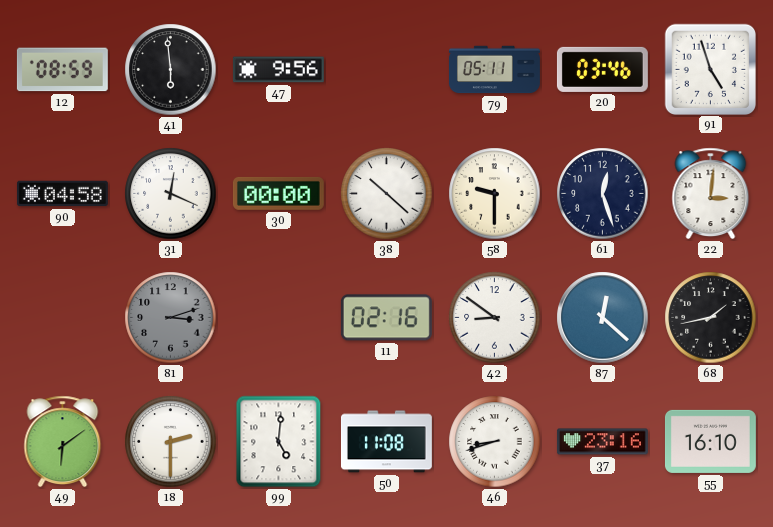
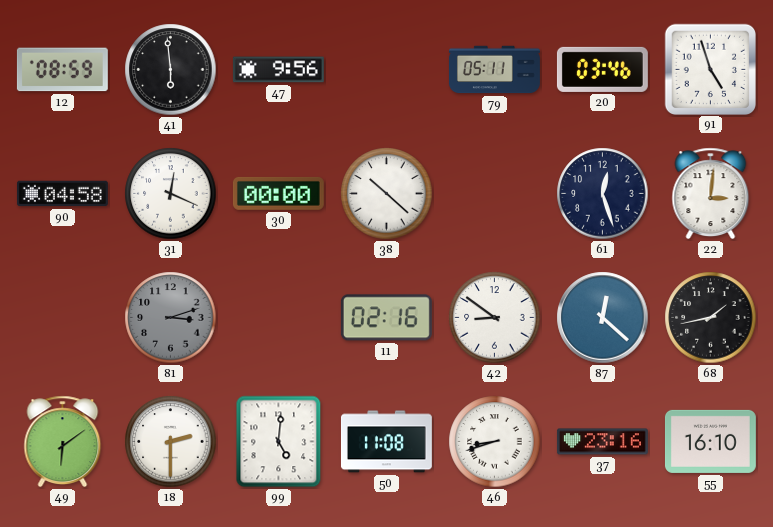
58: 9:30 -> none (495, 194)
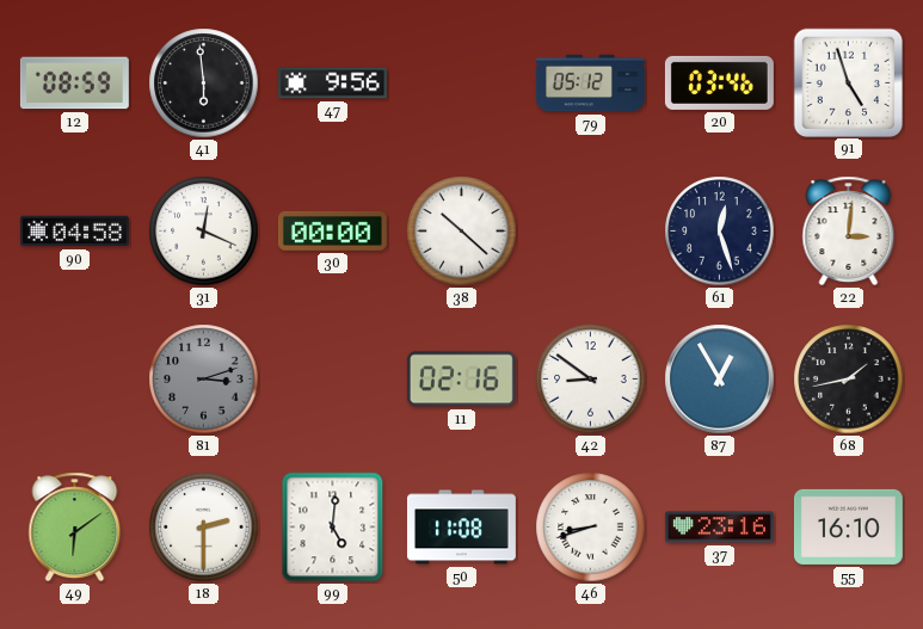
79: 05:11 -> 05:12 (590, 84)
87: 12:22 -> 12:55 (720, 380)
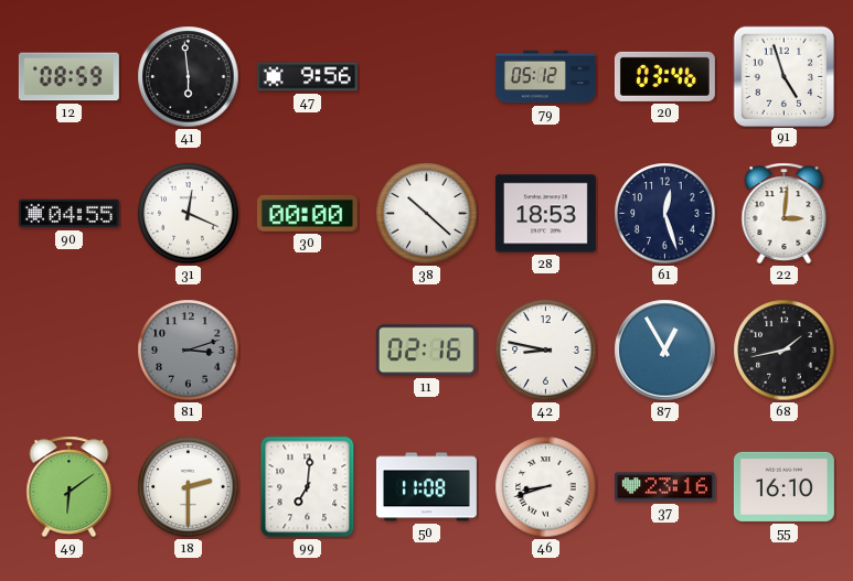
90: 04:58 -> 04:55 (68, 214)
28: none -> 18:53 (545, 214)
42: 8:51 -> 8:47 (546, 351)
99: 5:01 -> 7:01 (308, 487)
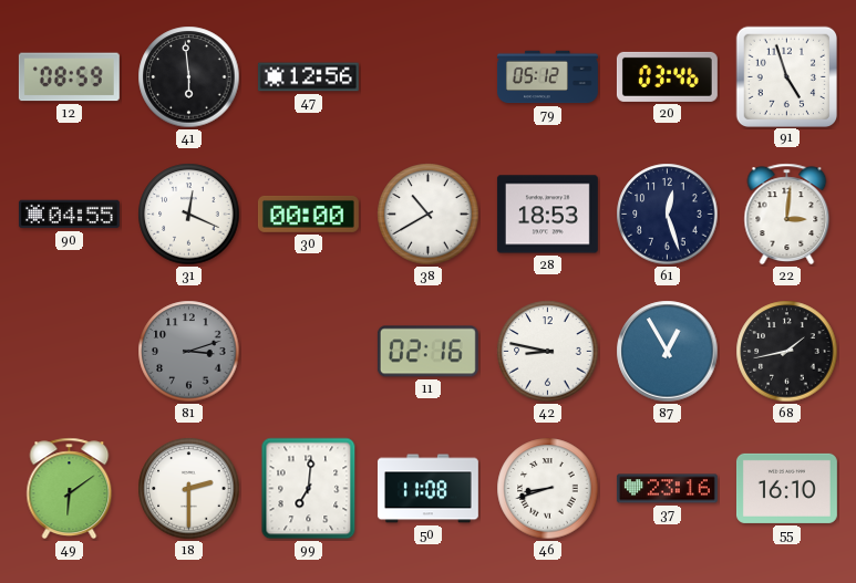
47: 9:56 -> 12:56 (308, 77)
38: 10:22 -> 10:40 (429, 215)
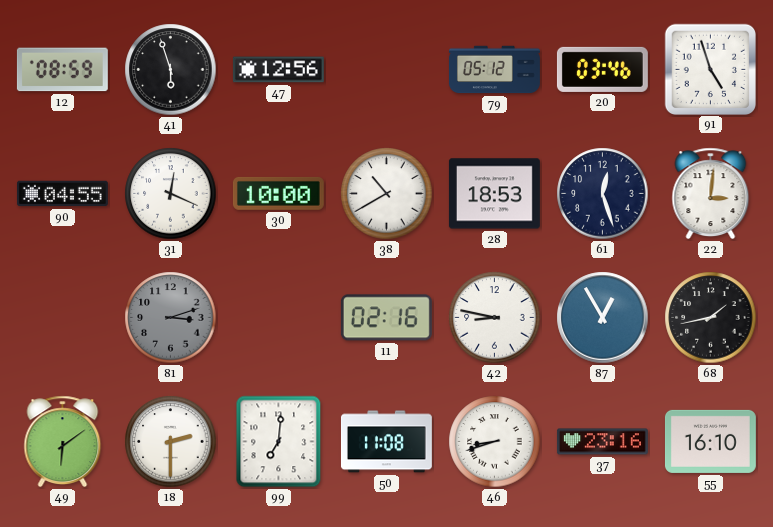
41: 5:59 -> 5:57 (171, 70)
30: 00:00 -> 10:00 (278, 193)
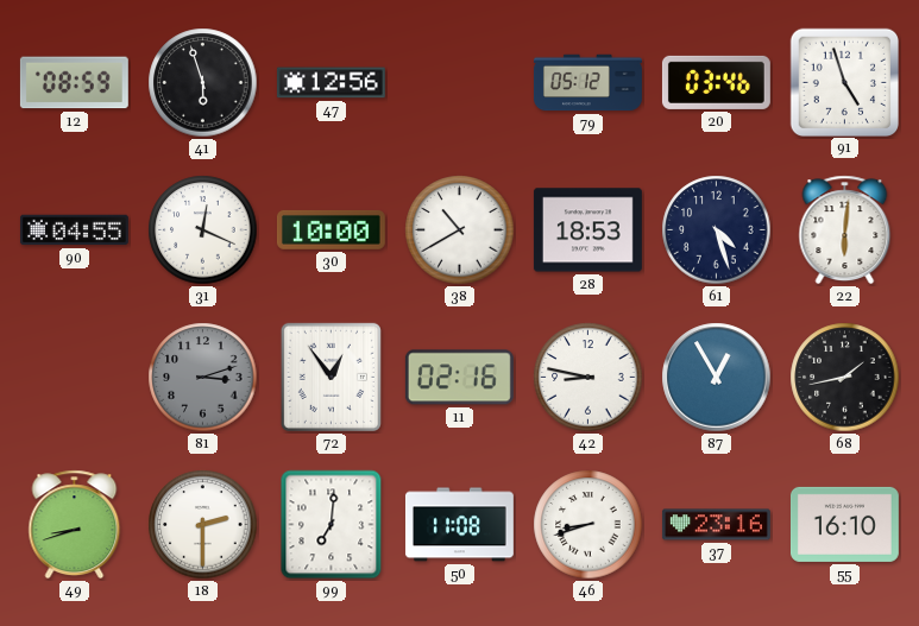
61: 12:27 -> 4:27 (717, 230)
22: 3:01 -> 6:01 (845, 230)
72: none -> 12:54 (331, 377)
49: 6:09 -> 8:42 (75, 525)
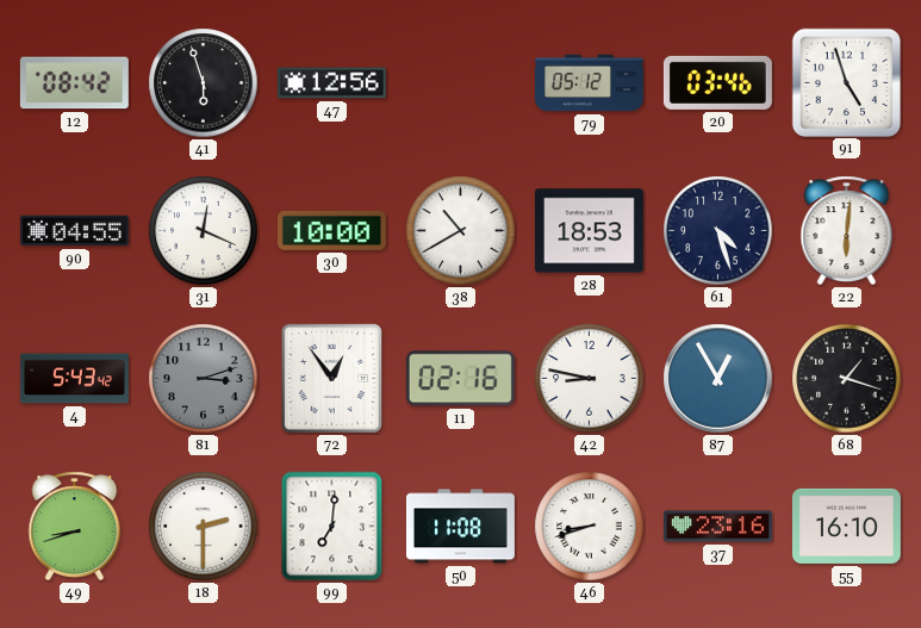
12: 08:59 -> 08:42 (74, 83)
4: none -> 5:43 (74, 379)
68: 1:43 -> 1:18 (847, 379)
